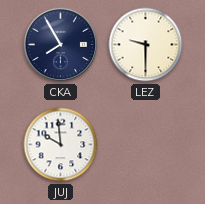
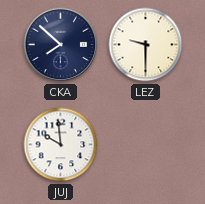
CKA: 7:55 -> 7:52 (61, 45)
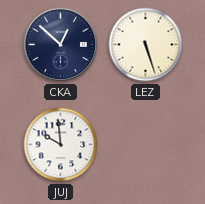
CKA: 7:52 -> 12:52 (61, 45)
LEZ: 9:30 -> 5:27 (146, 45)
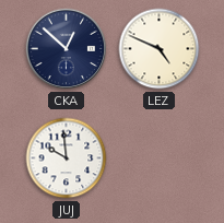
LEZ: 5:27 -> 4:49 (160, 49)
